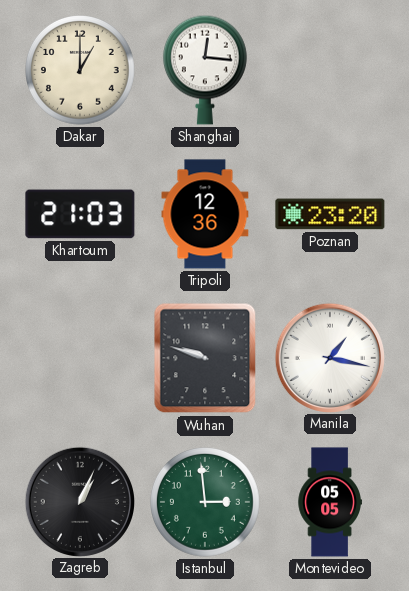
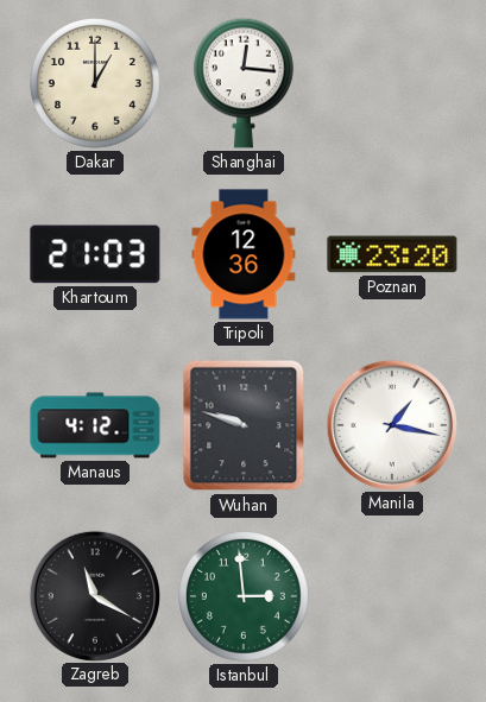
Manaus: none -> 4:12 (95, 425)
Zagreb: 1:04 -> 11:20 (94, 595)
Montevideo: 05:05 -> none (330, 502)
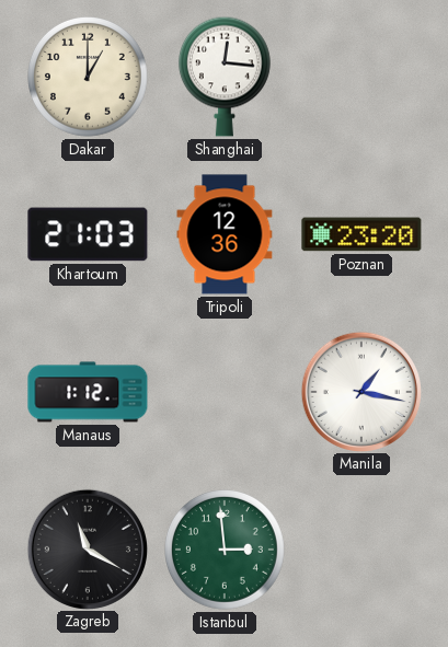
Manaus: 4:12 -> 1:12 (88, 392)
Wuhan: 9:48 -> none (244, 425)
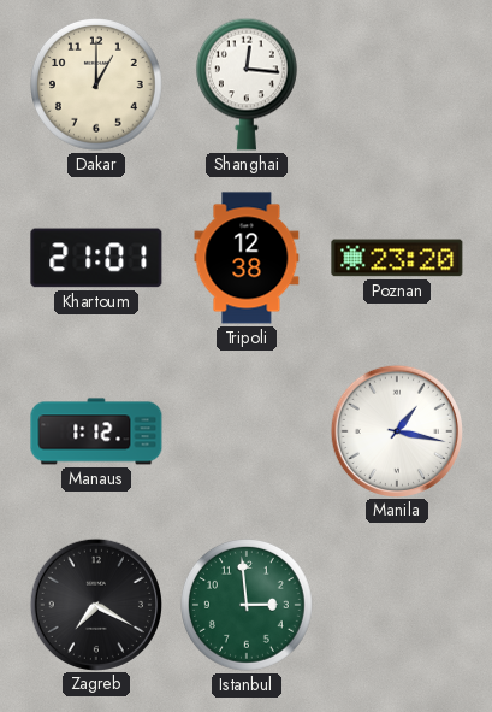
Khartoum: 21:03 -> 21:01 (96, 258)
Tripoli: 12:36 -> 12:38 (247, 258)
Zagreb: 11:20 -> 7:20 (95, 604)
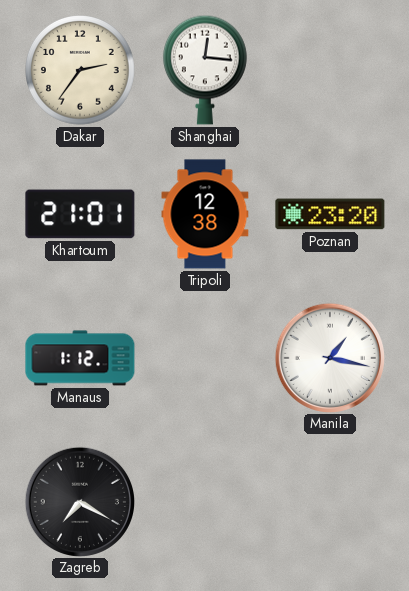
Dakar: 1:00 -> 2:36 (81, 71)
Istanbul: 2:59 -> none (248, 606)
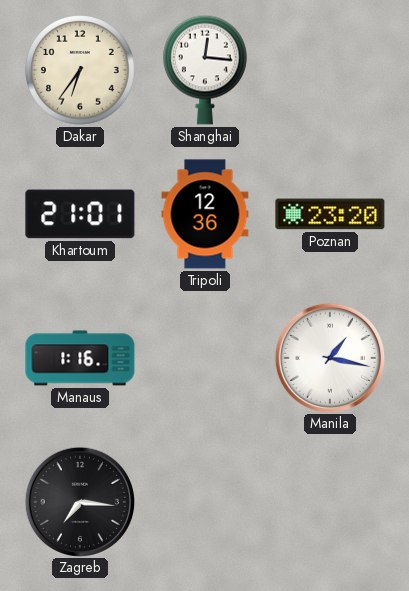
Dakar: 2:36 -> 6:36 (81, 71)
Tripoli: 12:38 -> 12:36 (205, 214)
Manaus: 1:12 -> 1:16 (80, 358)
Zagreb: 7:20 -> 7:16 (79, 501)
